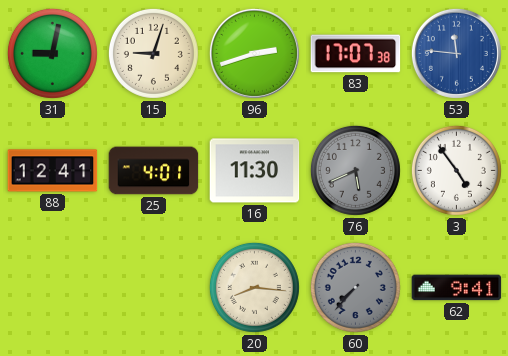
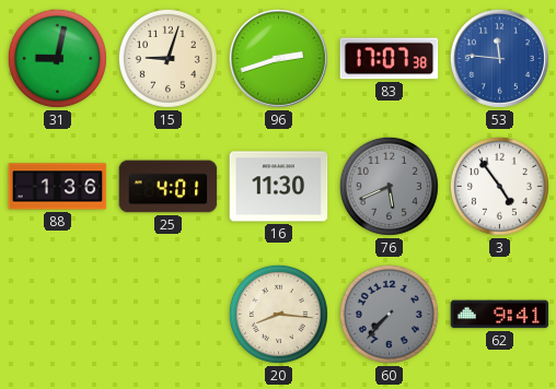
88: 12:41 -> 1:36 (58, 187)
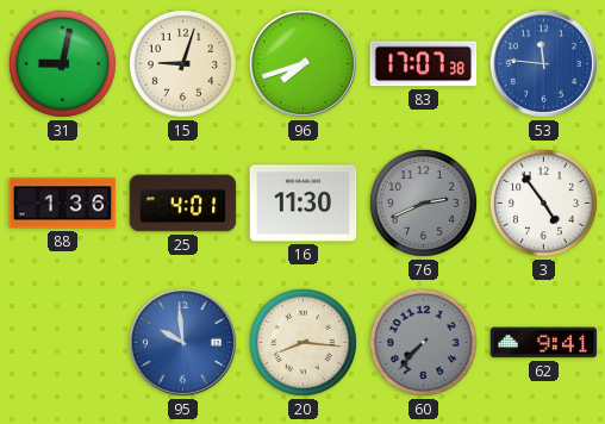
96: 2:42 -> 7:42 (302, 63)
76: 5:41 -> 2:41 (423, 202)
95: none -> 9:59 (182, 342)
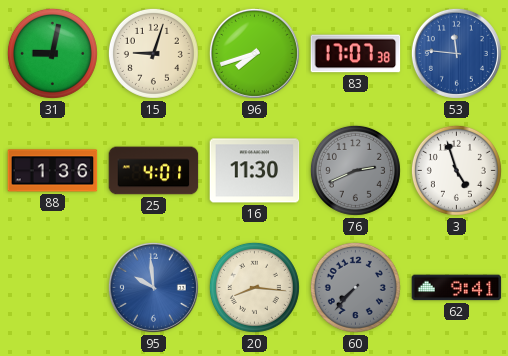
3: 4:54 -> 4:57 (456, 170)
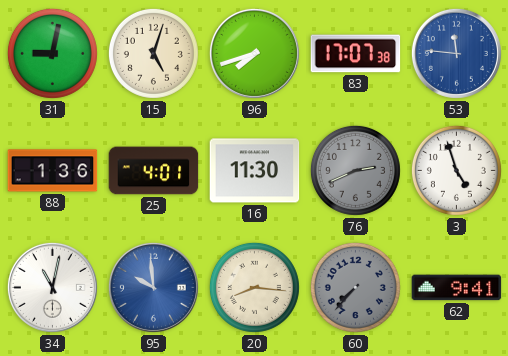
15: 9:03 -> 5:03 (153, 53)
34: none -> 11:02 (52, 287)
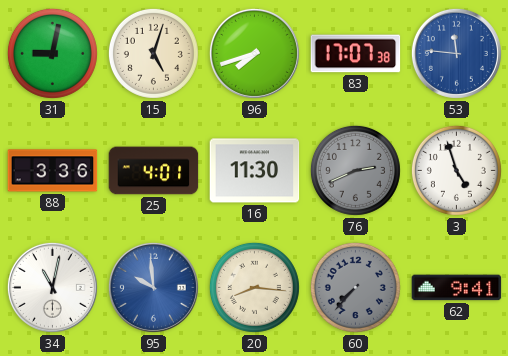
88: 1:36 -> 3:36 (53, 171)
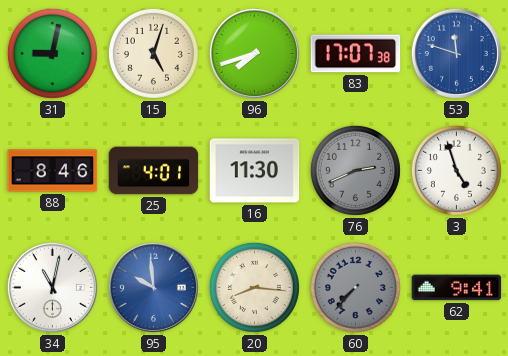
53: 11:46 -> 11:48 (456, 53)
88: 3:36 -> 8:46 (53, 171)
